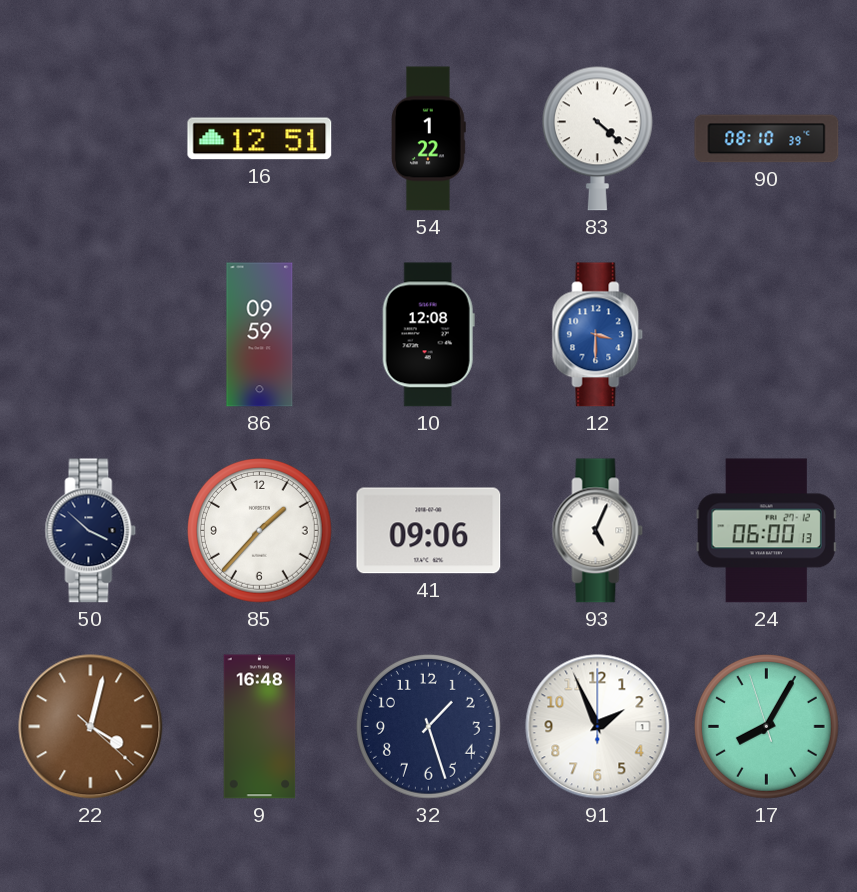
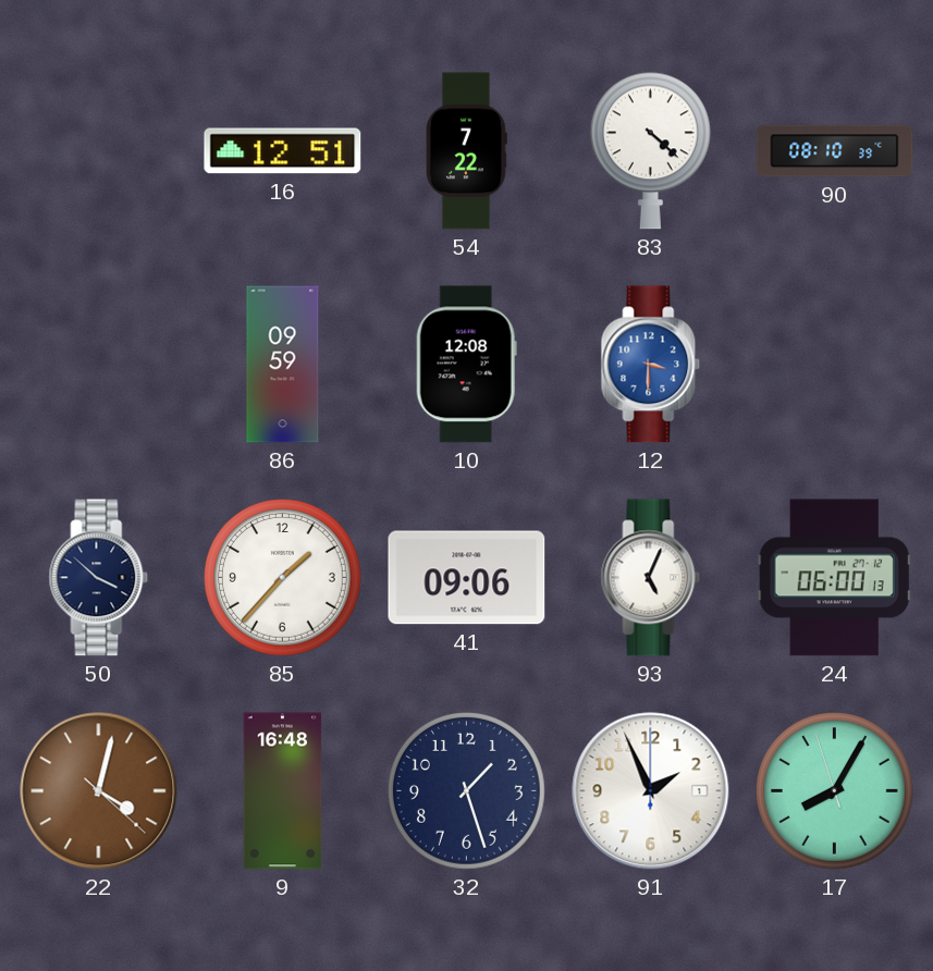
54: 1:22 -> 7:22 (467, 151)
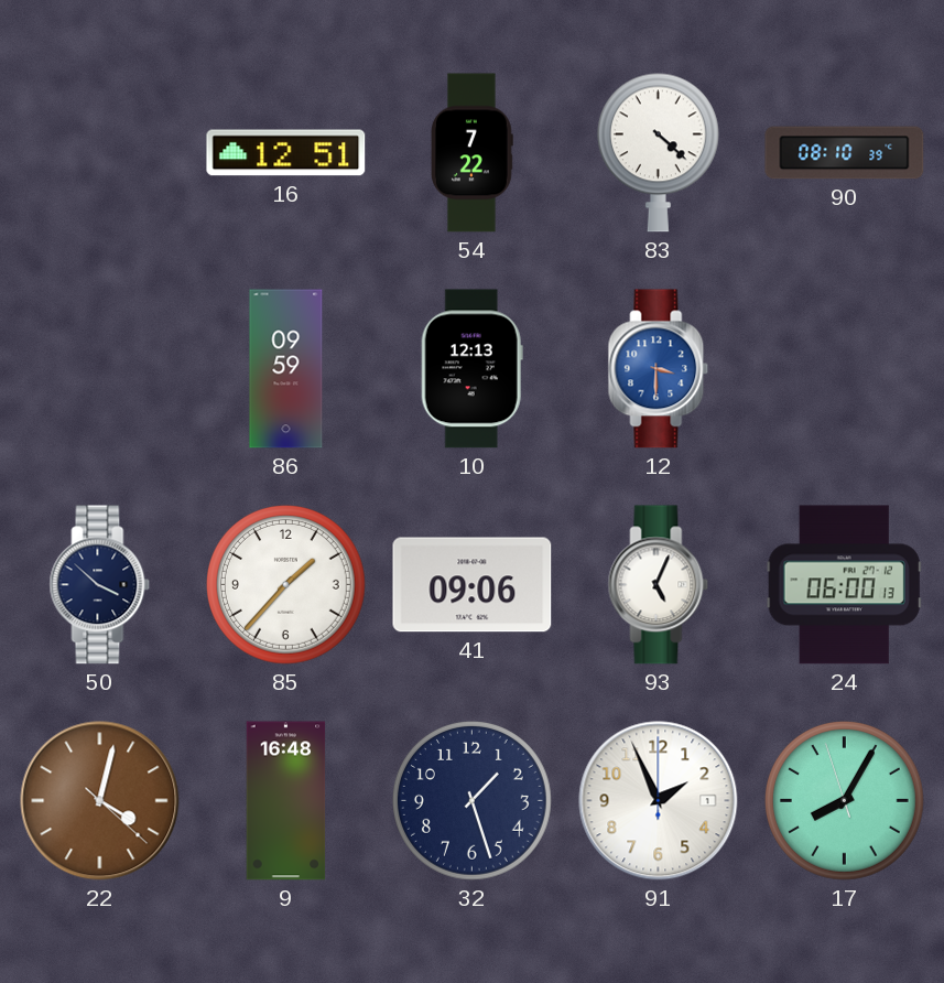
10: 12:08 -> 12:13 (471, 369)
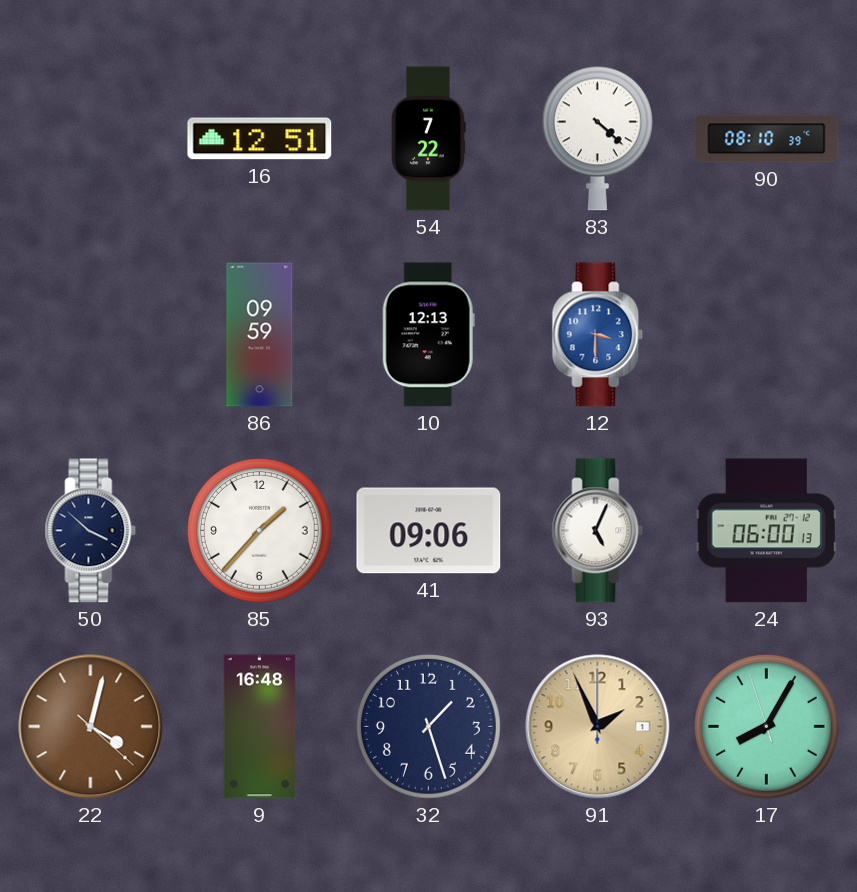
91 dial: white -> champagne (598, 727)
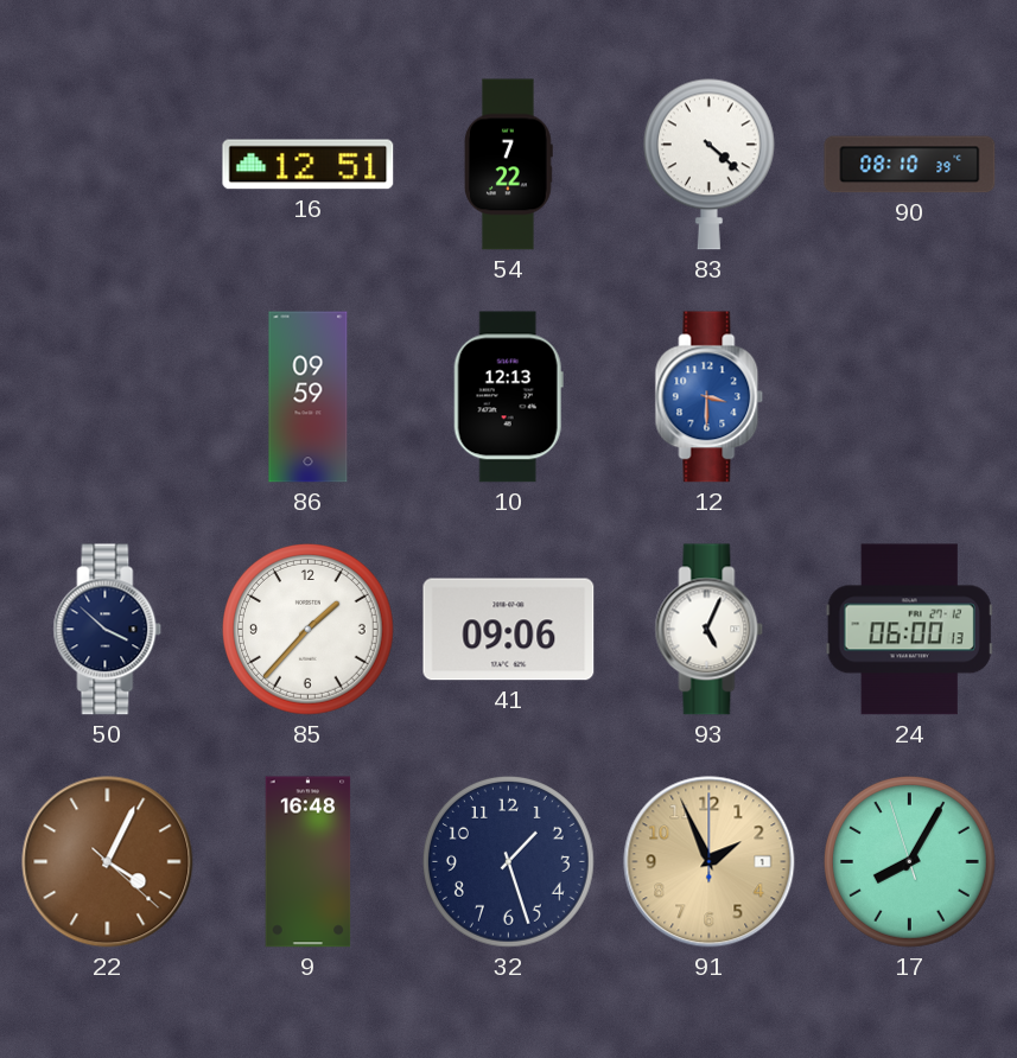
22: 4:02 -> 4:04 (108, 862)
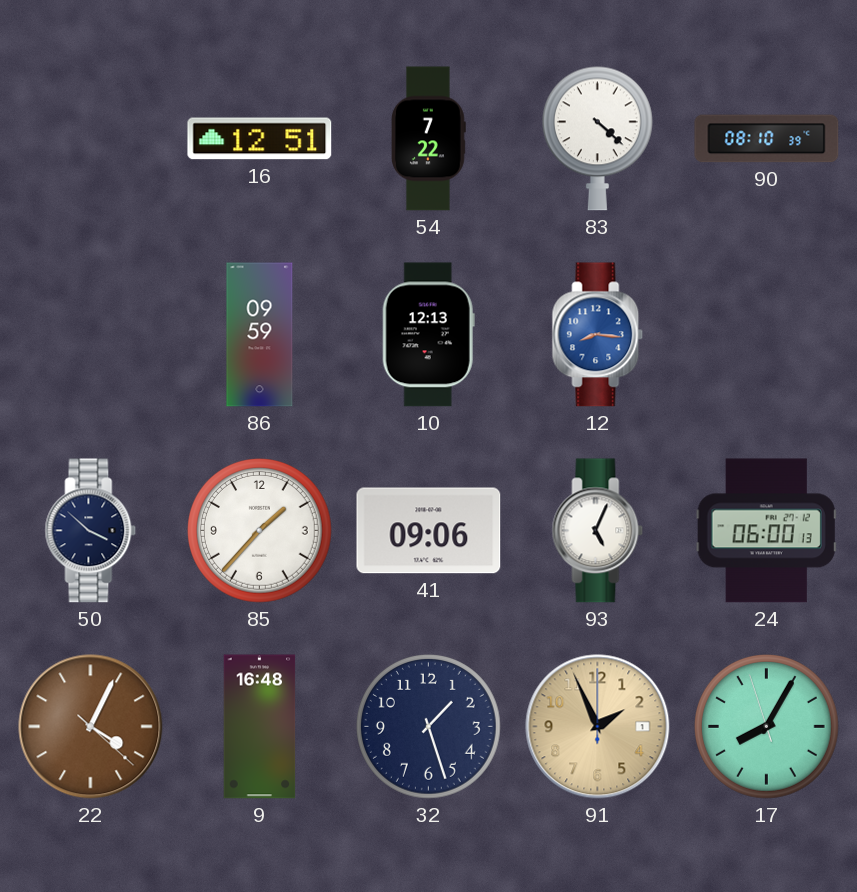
12: 3:30 -> 8:16 (598, 335)
